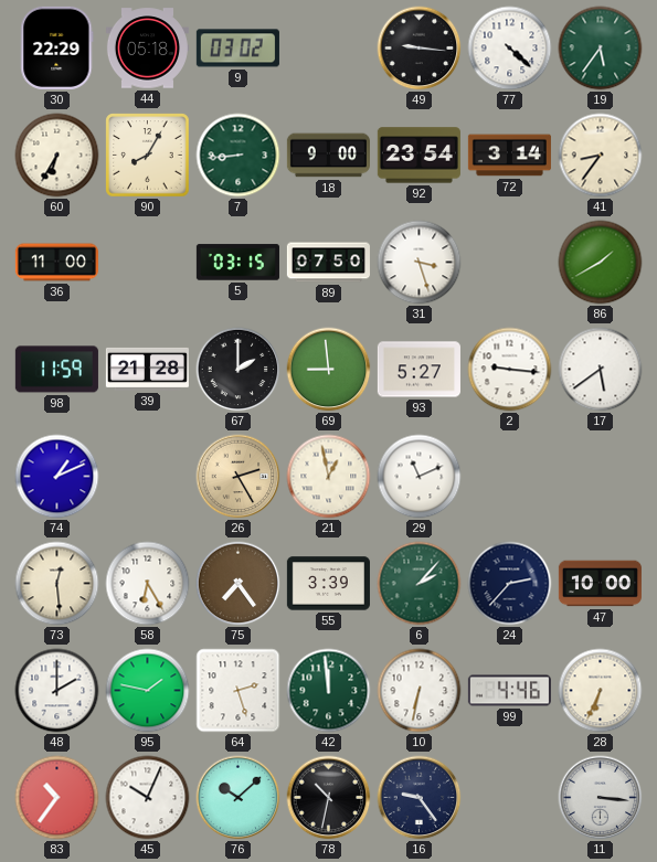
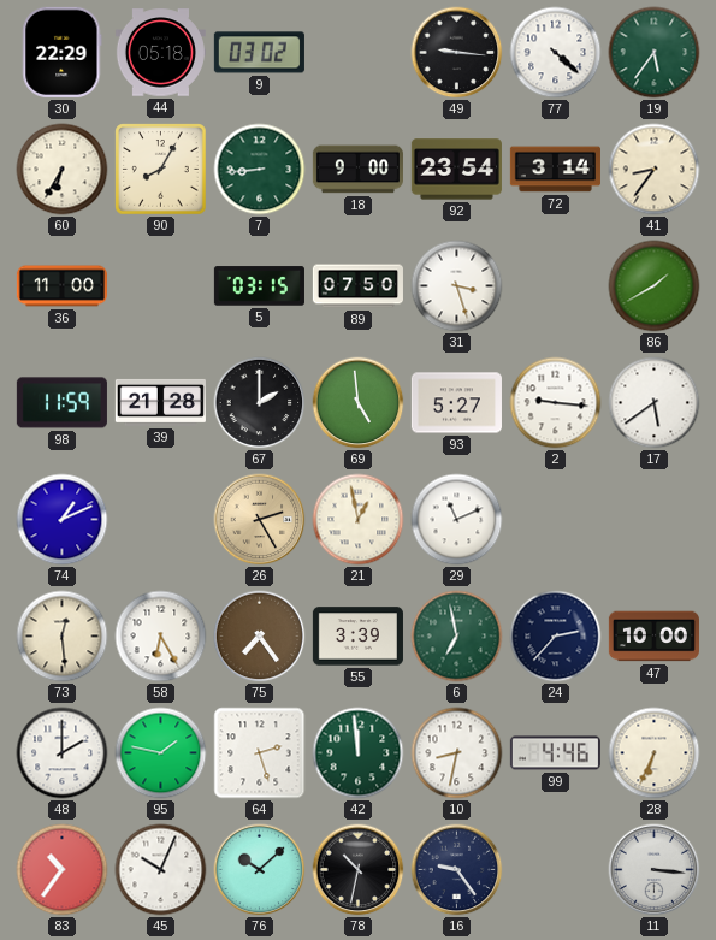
69: 8:59 -> 4:59 (359, 403)
6: 2:07 -> 6:58 (457, 637)
10: 6:32 -> 8:32 (457, 753)
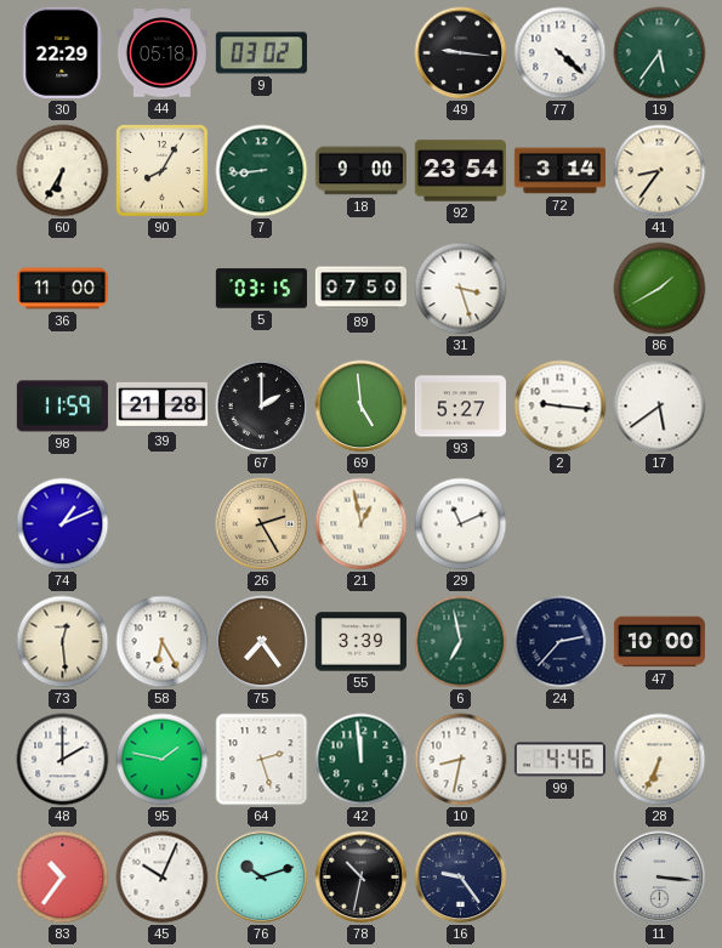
76: 10:08 -> 10:12 (262, 878)
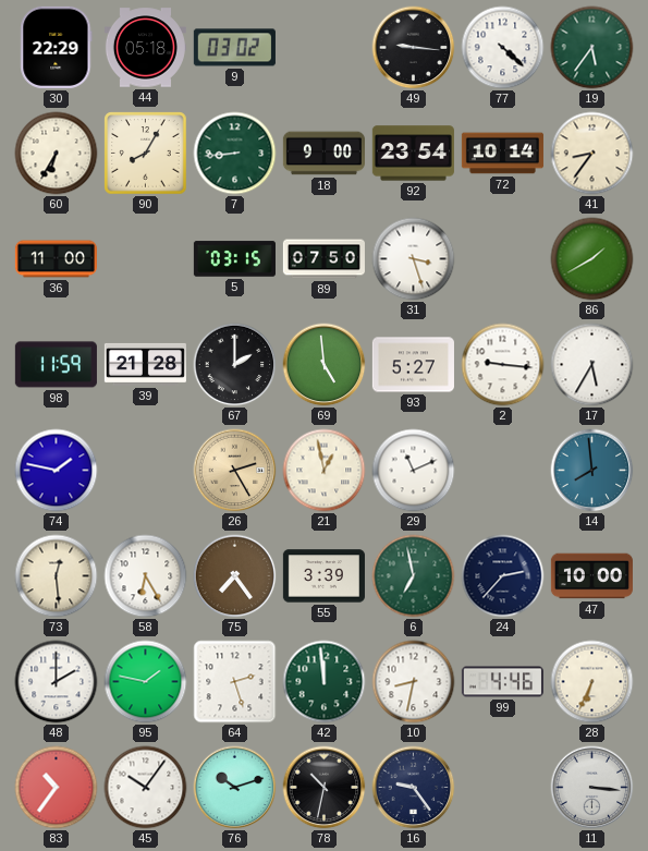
72: 3:14 -> 10:14 (502, 154)
17: 5:39 -> 5:35 (592, 365)
74: 1:11 -> 1:47 (57, 471)
14: none -> 7:59 (592, 471)
45: 10:04 -> 10:06 (146, 788)
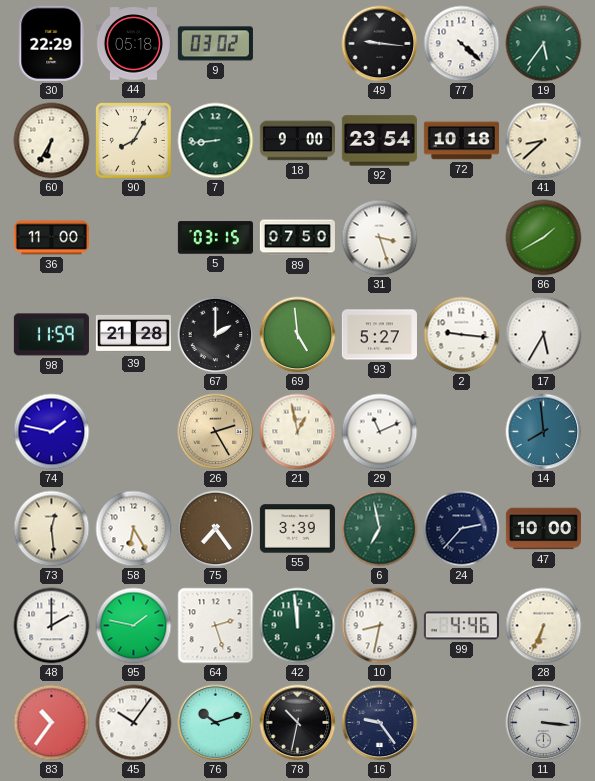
72: 10:14 -> 10:18 (461, 141)
41: 8:36 -> 8:38 (544, 141)
